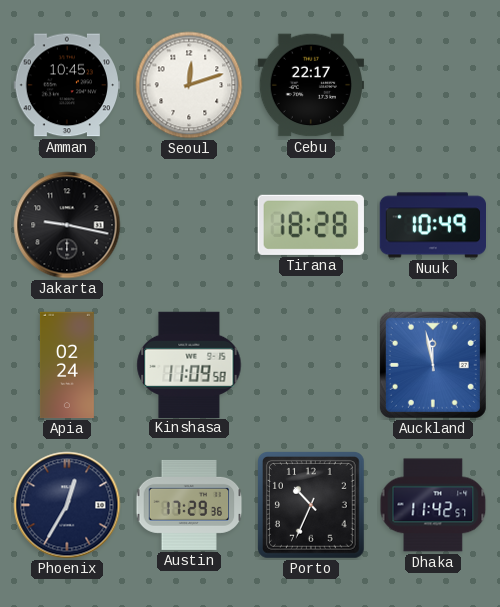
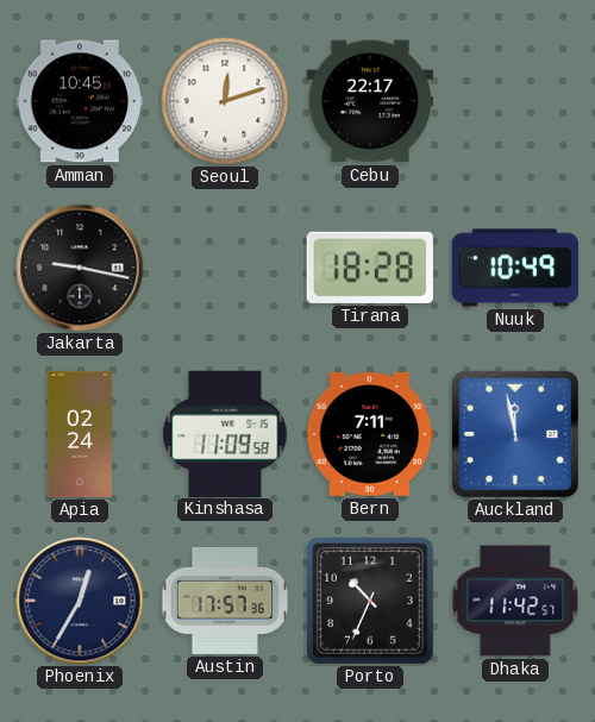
Bern: none -> 7:11 (370, 434)
Austin: 17:29 -> 17:57 (225, 601)
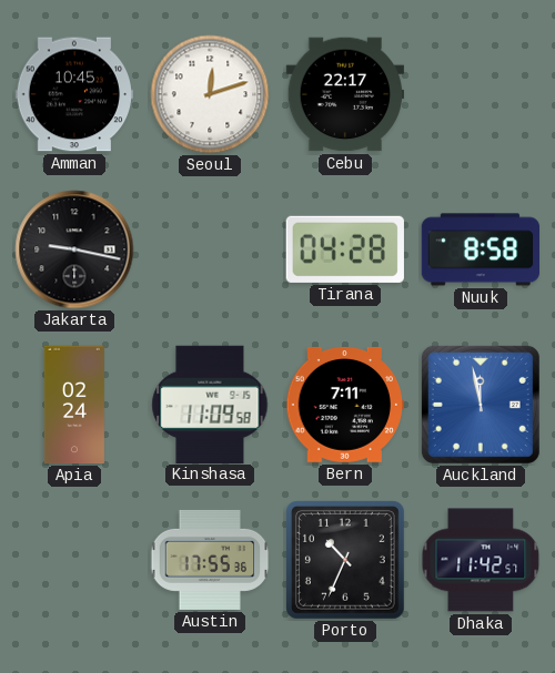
Tirana: 18:28 -> 04:28 (345, 249)
Nuuk: 10:49 -> 8:58 (480, 249)
Phoenix: 12:35 -> none (80, 601)
Austin: 17:57 -> 17:55 (210, 560)
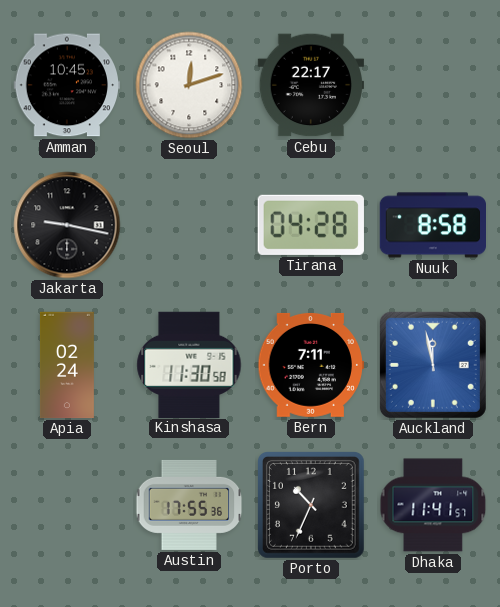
Kinshasa: 11:09 -> 11:30 (189, 364)
Dhaka: 11:42 -> 11:41 (433, 505)
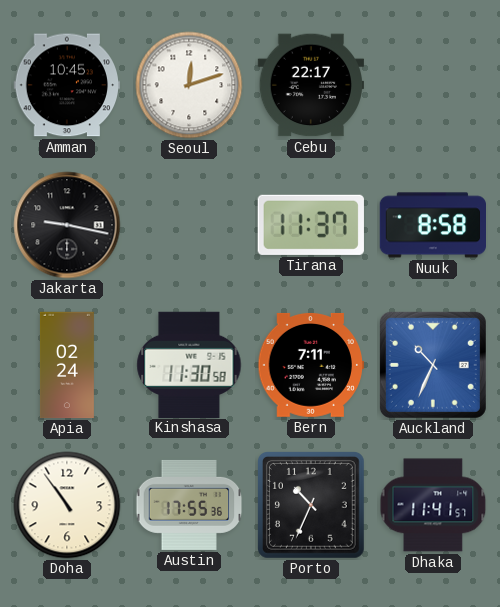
Tirana: 04:28 -> 11:37 (311, 225)
Auckland: 11:58 -> 10:34 (433, 365)
Doha: none -> 10:54 (67, 505)
